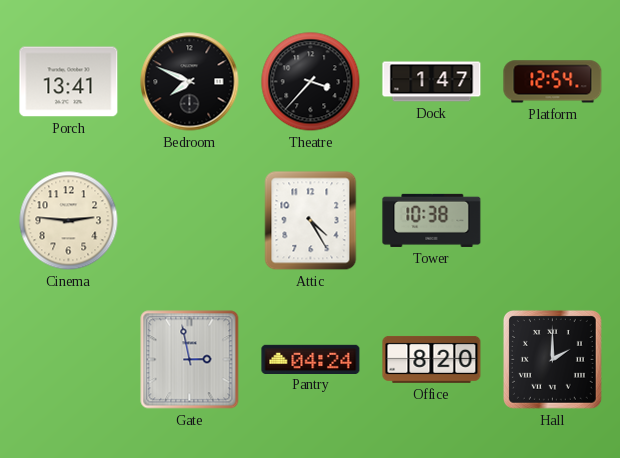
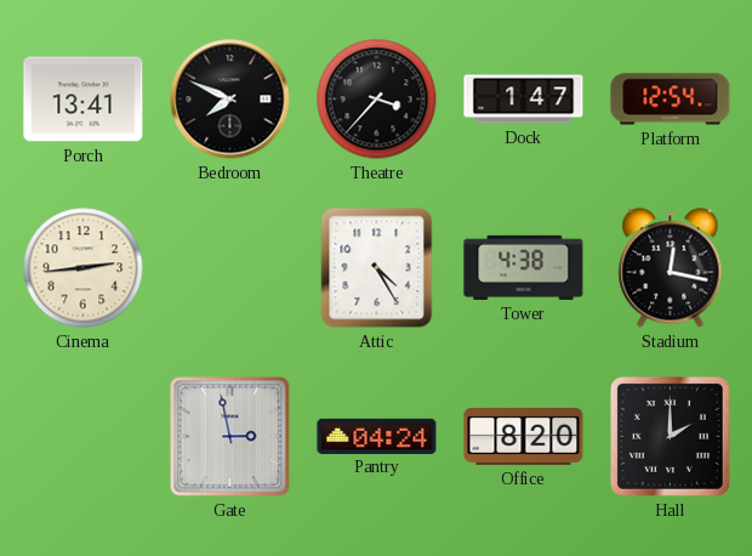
Cinema: 2:46 -> 2:44 (84, 268)
Tower: 10:38 -> 4:38 (524, 267)
Stadium: none -> 12:17 (671, 268)
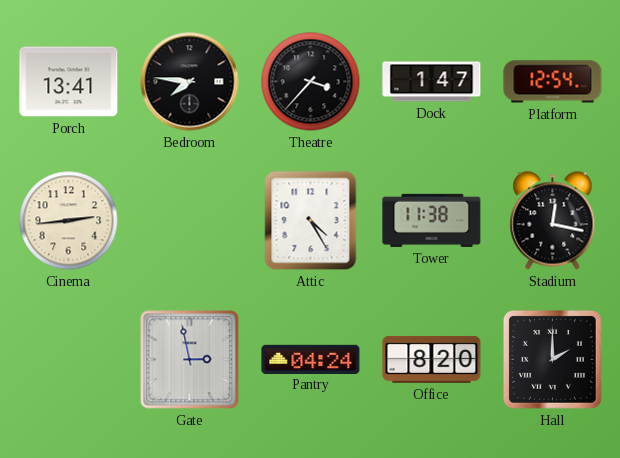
Bedroom: 7:49 -> 7:46 (190, 82)
Tower: 4:38 -> 11:38 (432, 220)
